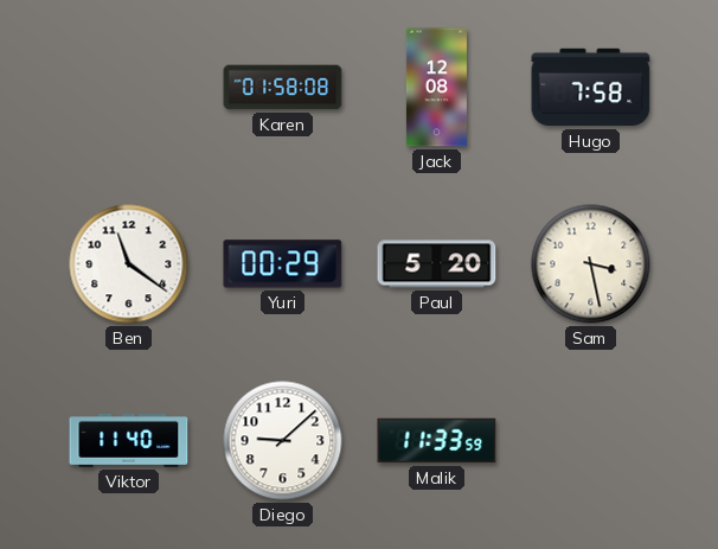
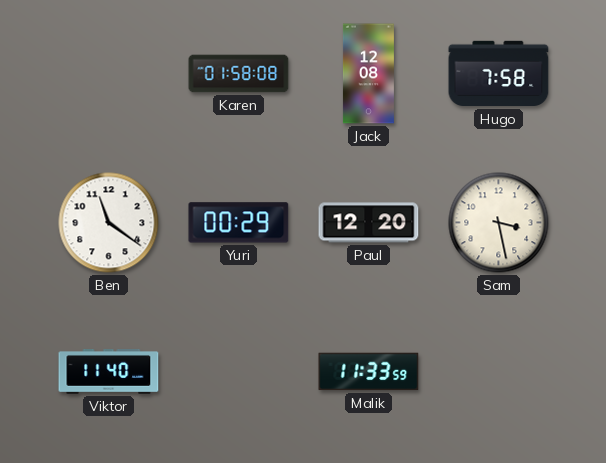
Paul: 5:20 -> 12:20 (369, 223)
Diego: 9:08 -> none (283, 441)
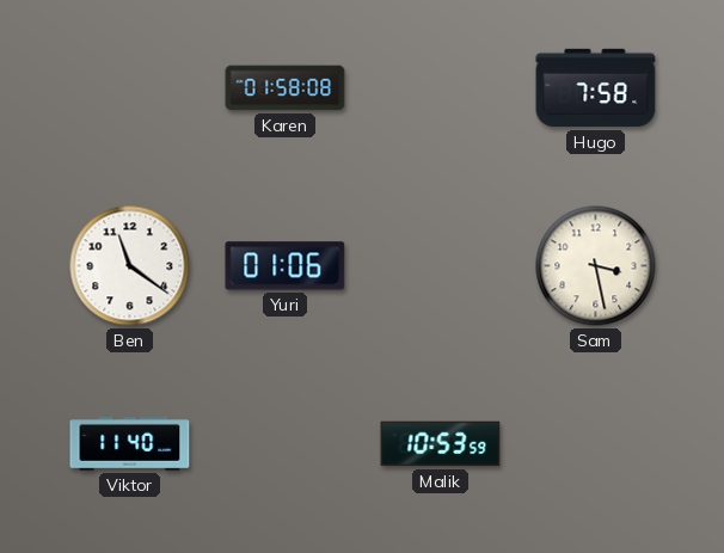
Jack: 12:08 -> none (368, 74)
Yuri: 00:29 -> 01:06 (286, 266)
Paul: 12:20 -> none (369, 223)
Malik: 11:33 -> 10:53 (441, 444)
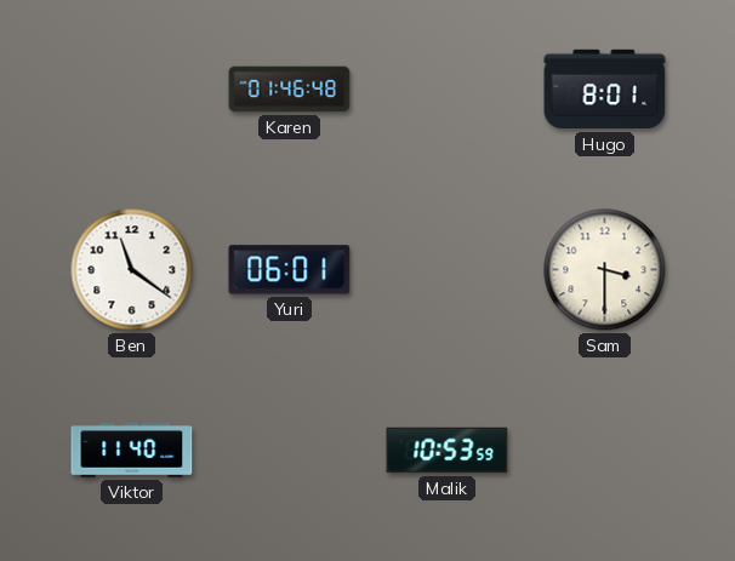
Karen: 01:58 -> 01:46 (290, 90)
Hugo: 7:58 -> 8:01 (605, 90)
Yuri: 01:06 -> 06:01 (290, 270)
Sam: 3:28 -> 3:30 (605, 270)
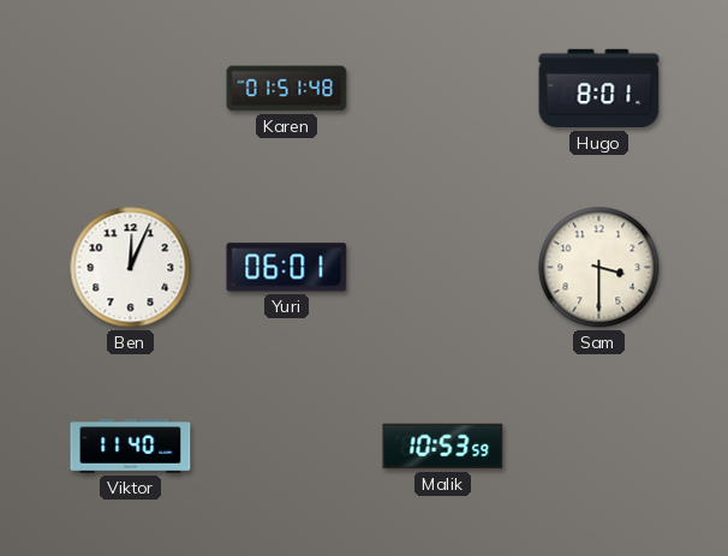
Karen: 01:46 -> 01:51 (287, 89)
Ben: 11:21 -> 12:04 (131, 268)
